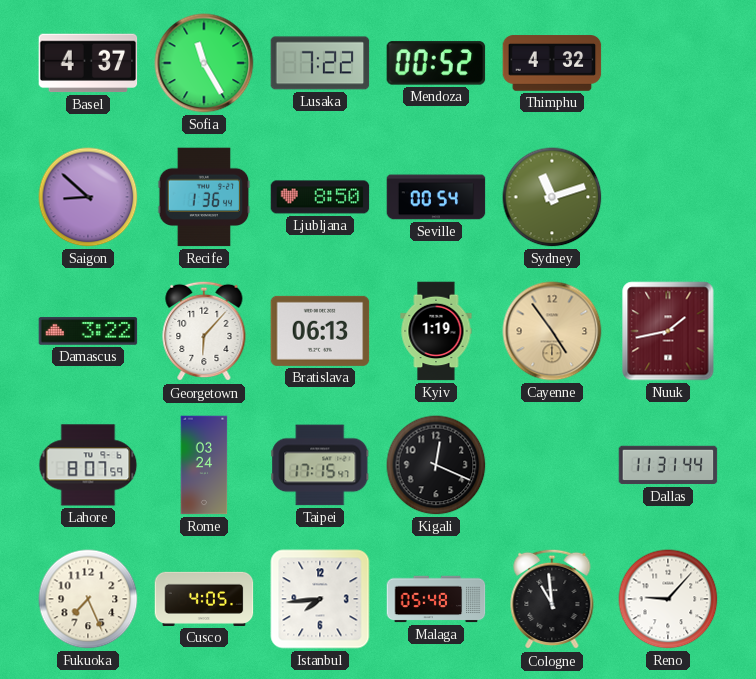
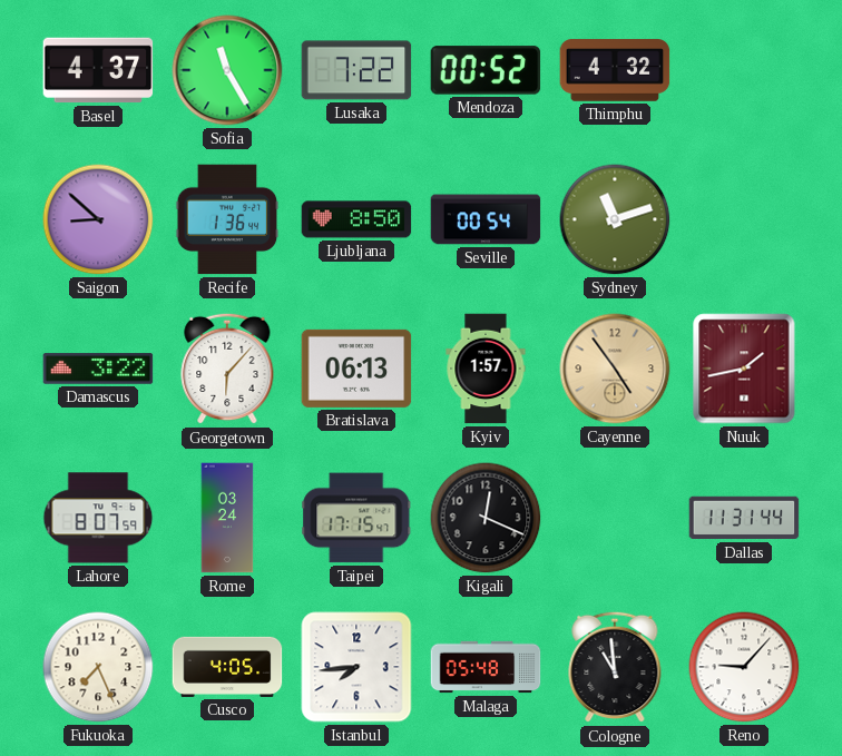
Kyiv: 1:19 -> 1:57 (486, 369)
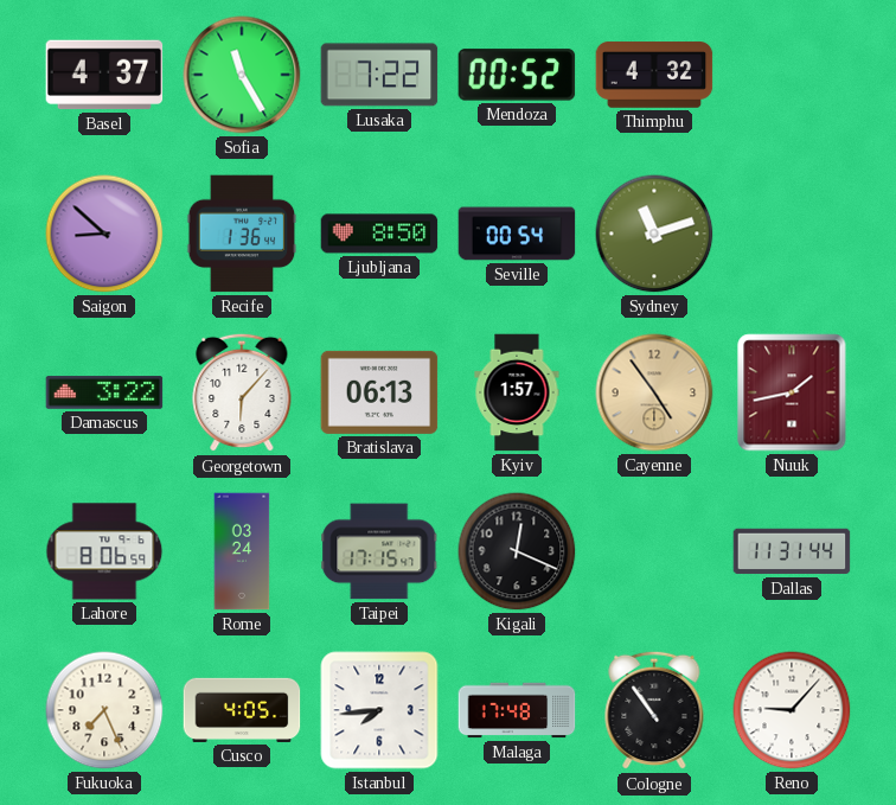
Lahore: 8:07 -> 8:06 (104, 551)
Malaga: 05:48 -> 17:48 (517, 710)
Cologne: 10:59 -> 10:54 (654, 710)
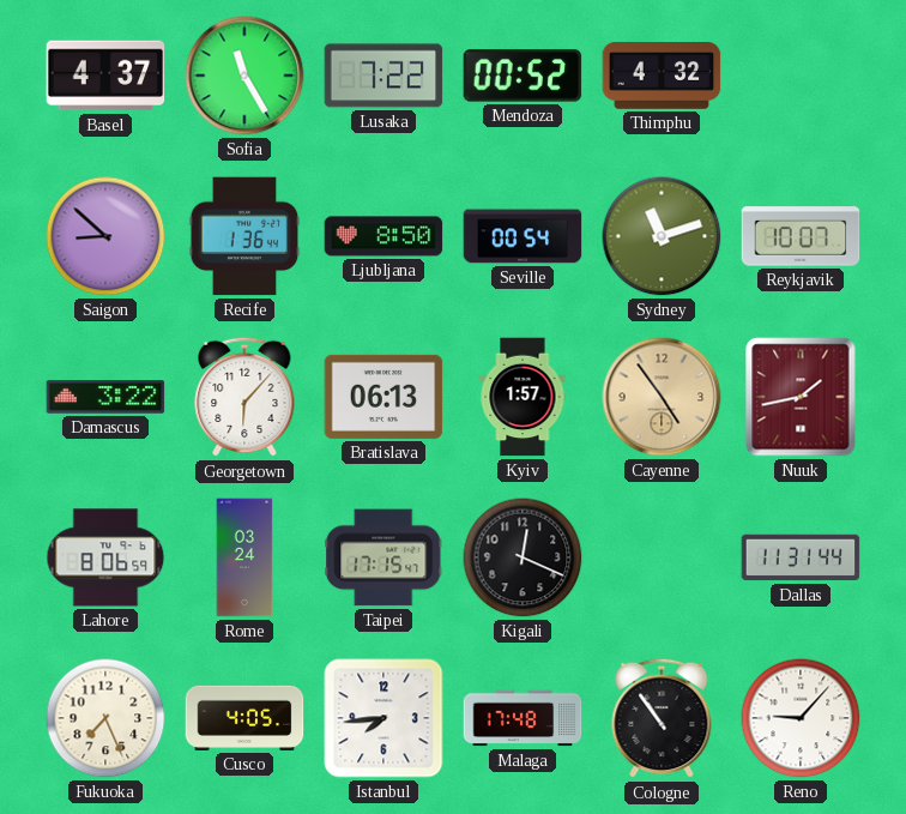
Reykjavik: none -> 10:07 (801, 236)
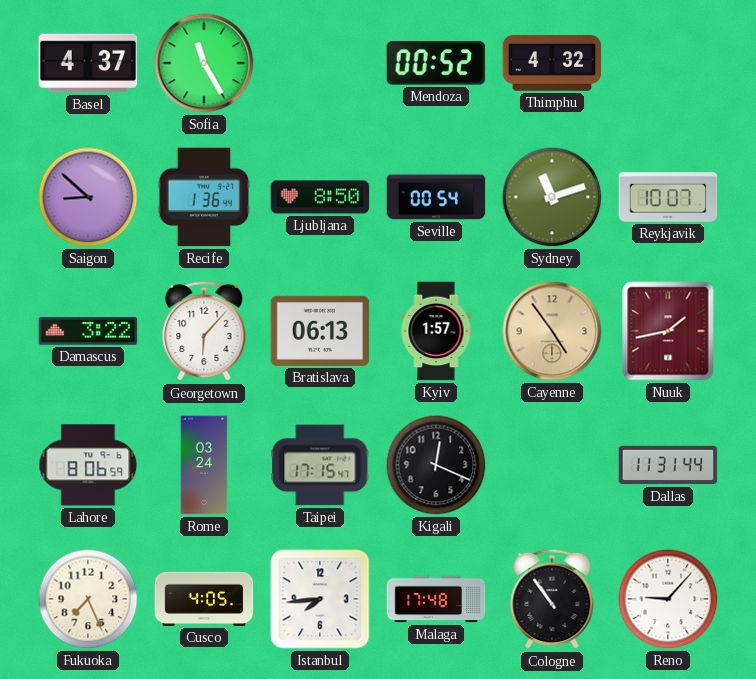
Lusaka: 7:22 -> none (383, 76)
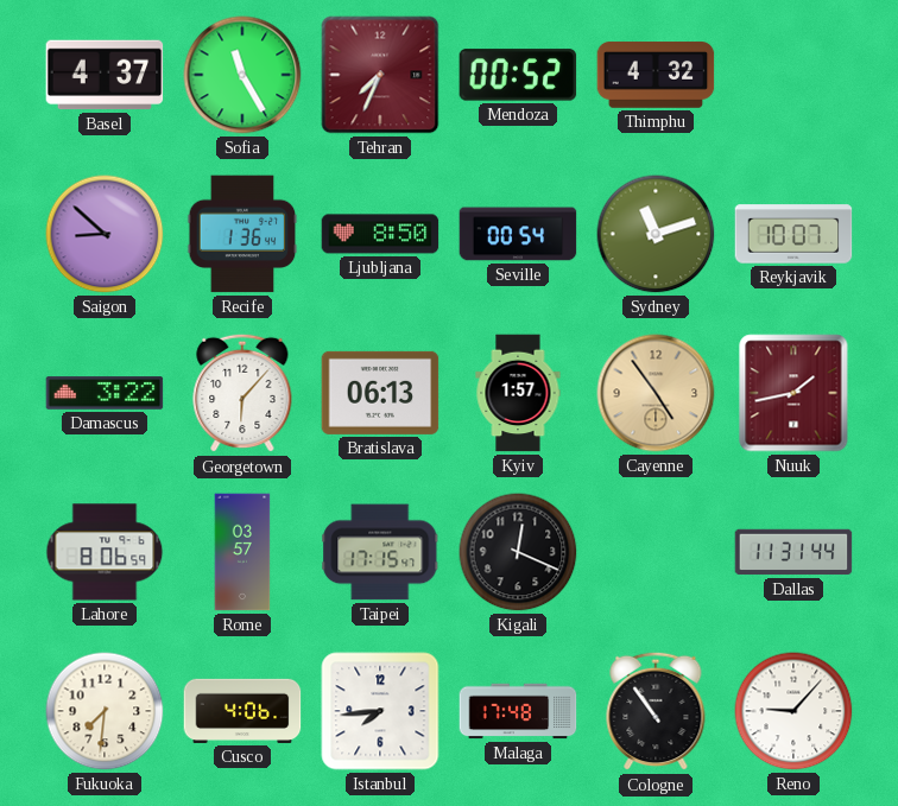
Tehran: none -> 7:34 (380, 75)
Rome: 03:24 -> 03:57 (242, 552)
Fukuoka: 7:26 -> 7:31 (105, 711)
Cusco: 4:05 -> 4:06 (242, 711)
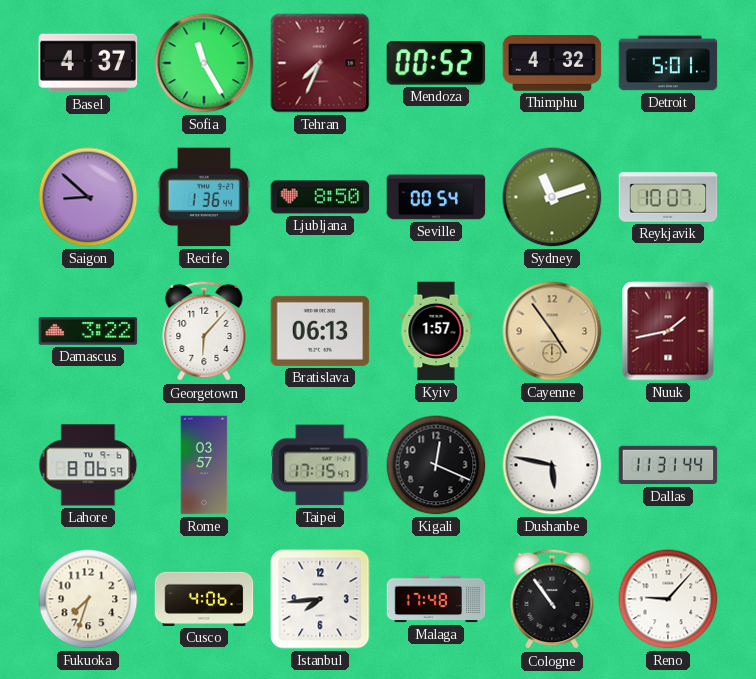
Detroit: none -> 5:01 (668, 63)
Dushanbe: none -> 5:47 (552, 465)
Fukuoka: 7:31 -> 7:33 (88, 599)
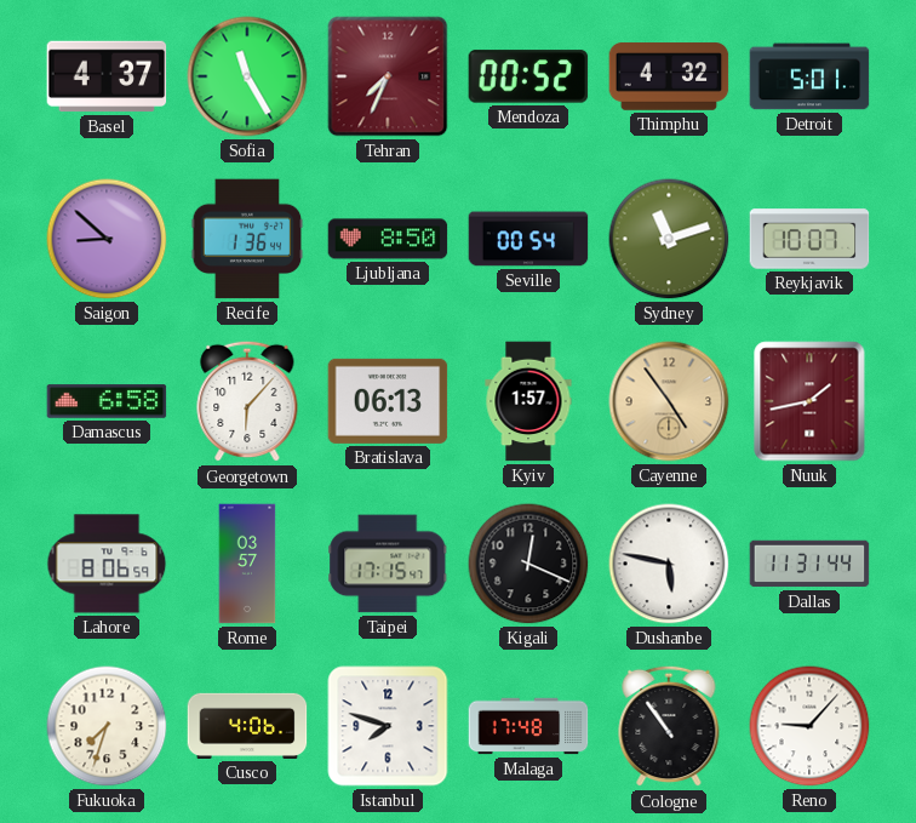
Damascus: 3:22 -> 6:58 (107, 401)
Istanbul: 7:44 -> 7:48 (388, 726)
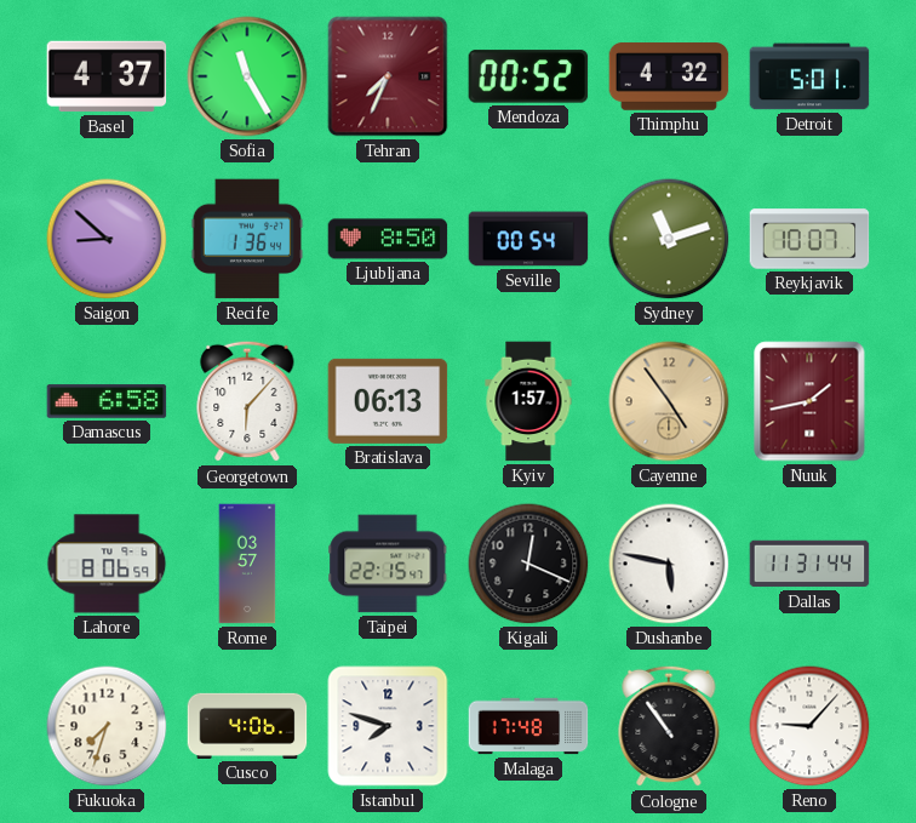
Taipei: 17:15 -> 22:15 (388, 564)
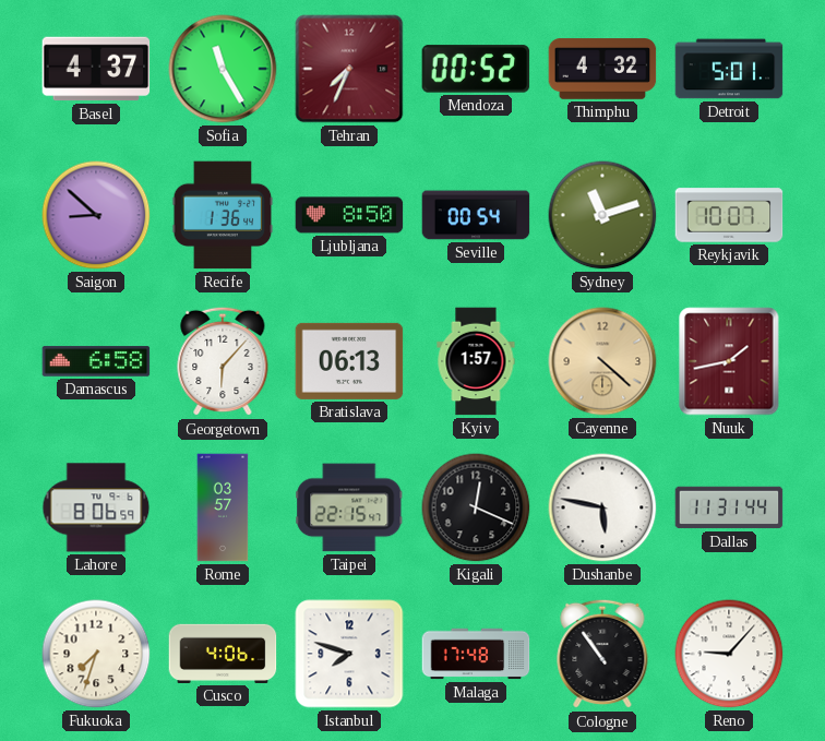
Cayenne: 4:54 -> 4:22 (602, 361)
